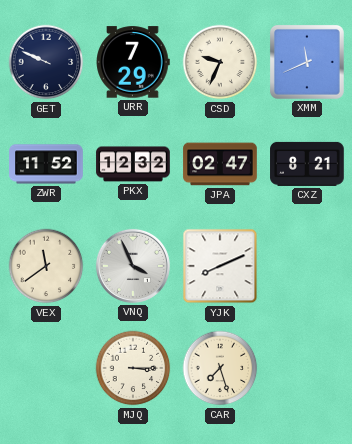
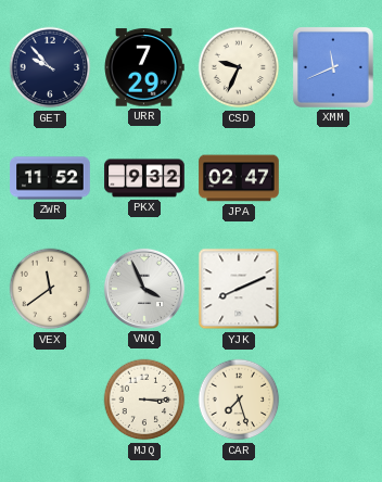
GET: 9:49 -> 9:53 (50, 67)
PKX: 12:32 -> 9:32 (144, 178)
CXZ: 8:21 -> none (307, 164)
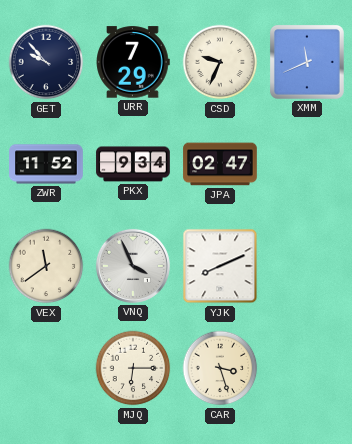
PKX: 9:32 -> 9:34 (133, 164)
MJQ: 3:15 -> 6:15 (133, 368)
CAR: 7:27 -> 3:27 (220, 368)
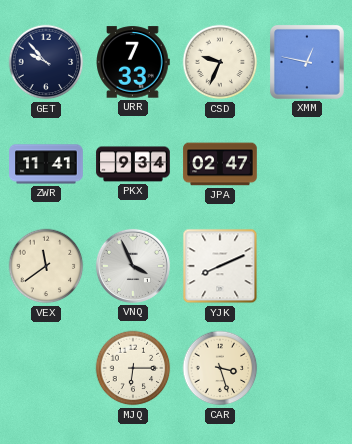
URR: 7:29 -> 7:33 (133, 62)
XMM: 11:41 -> 12:47 (307, 62)
ZWR: 11:52 -> 11:41 (46, 164)
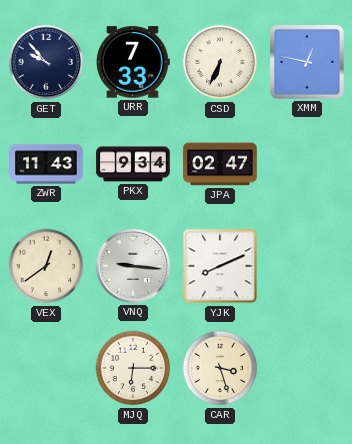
CSD: 9:34 -> 6:34 (220, 62)
ZWR: 11:41 -> 11:43 (46, 164)
VEX: 11:39 -> 12:39 (46, 266)
VNQ: 3:56 -> 9:16 (133, 266)
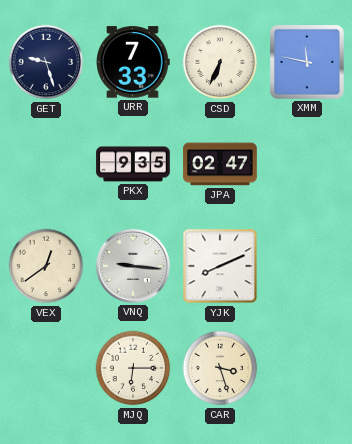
GET: 9:53 -> 9:27 (46, 62)
XMM: 12:47 -> 11:47 (307, 62)
ZWR: 11:43 -> none (46, 164)
PKX: 9:34 -> 9:35 (133, 164)
